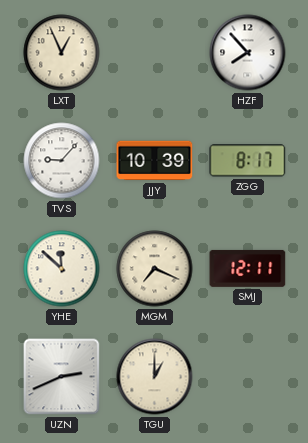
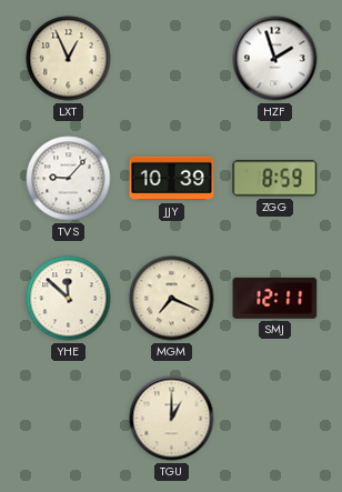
HZF: 7:53 -> 1:57 (275, 59)
ZGG: 8:17 -> 8:59 (275, 179)
UZN: 2:41 -> none (62, 377)
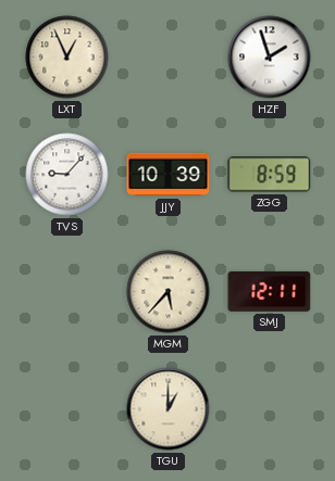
YHE: 11:52 -> none (69, 299)
MGM: 7:19 -> 5:37 (169, 292)
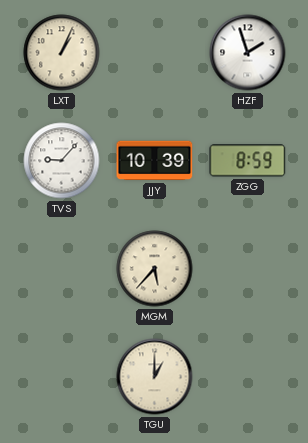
LXT: 12:56 -> 1:04 (62, 53)
SMJ: 12:11 -> none (270, 291)
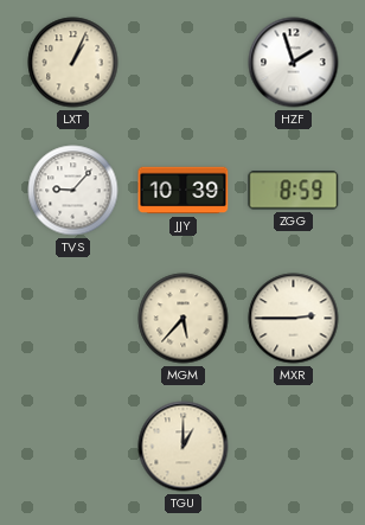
MXR: none -> 2:45 (294, 319)
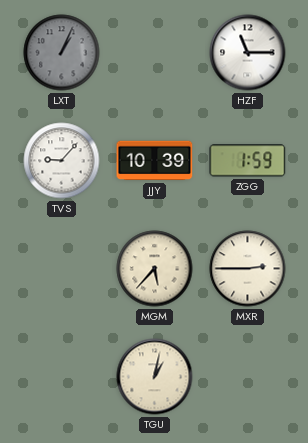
LXT dial: cream -> grey (62, 53)
HZF: 1:57 -> 11:15 (248, 53)
ZGG: 8:59 -> 1:59 (248, 161)
TGU: 1:00 -> 1:02 (155, 377)
